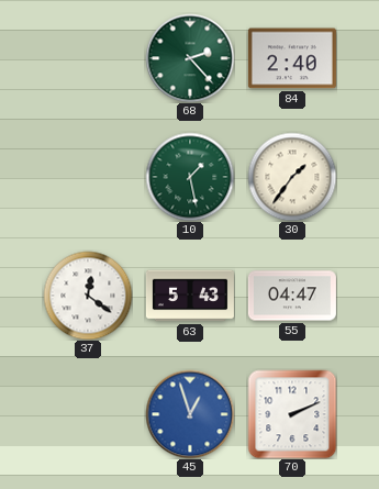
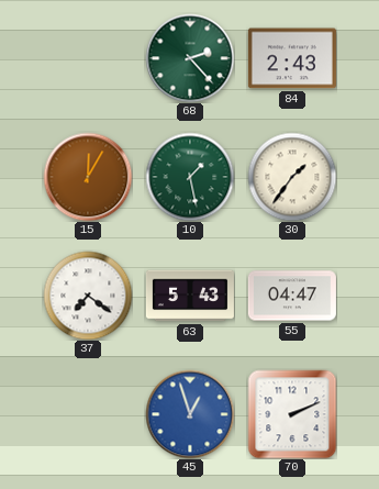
84: 2:40 -> 2:43 (292, 58)
15: none -> 12:05 (88, 177)
37: 12:21 -> 7:21 (88, 296)
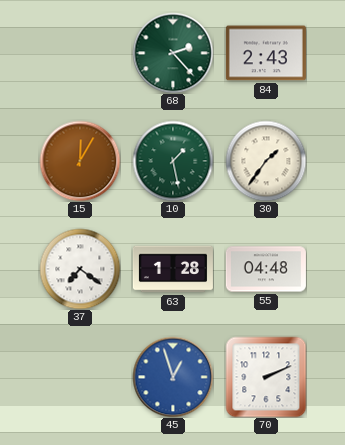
63: 5:43 -> 1:28 (173, 269)
55: 04:47 -> 04:48 (266, 269)
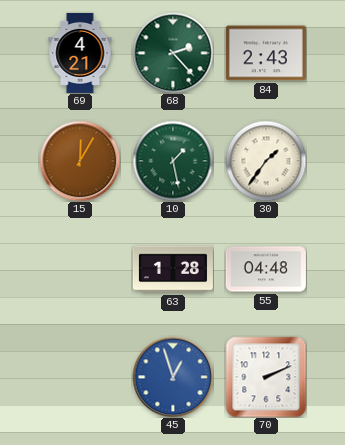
69: none -> 4:21 (80, 53)
37: 7:21 -> none (80, 269)
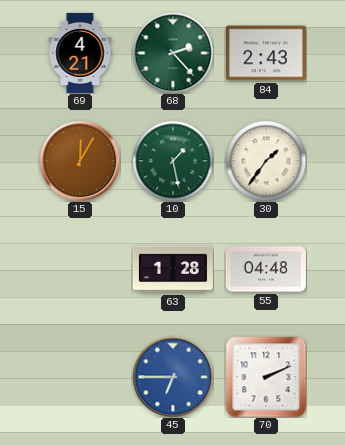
45: 12:57 -> 6:45 (173, 377)
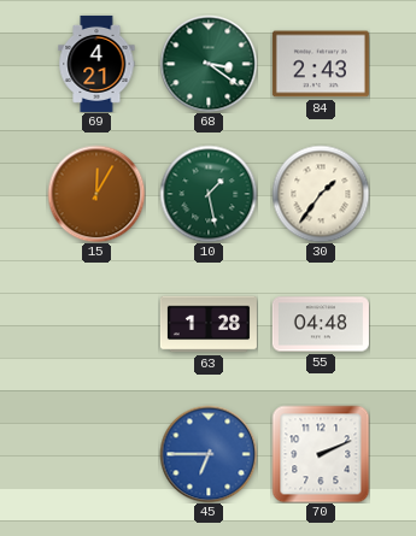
68: 2:23 -> 3:21 (209, 64)
